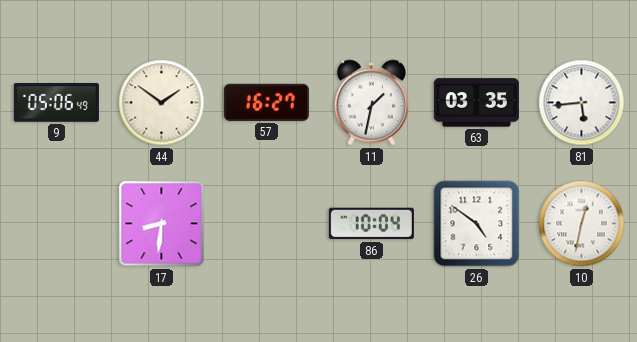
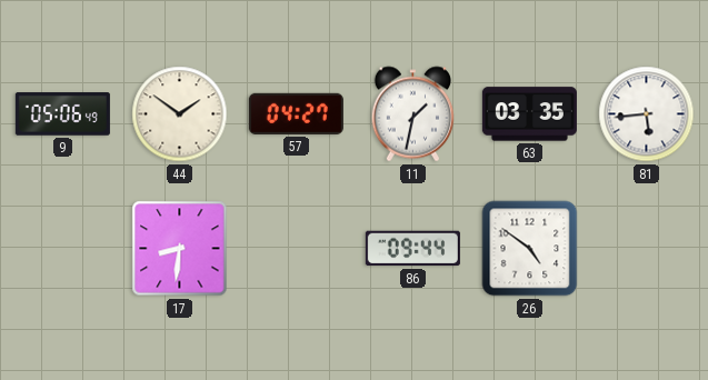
57: 16:27 -> 04:27 (296, 113)
86: 10:04 -> 09:44 (412, 249)
10: 12:32 -> none (582, 224)
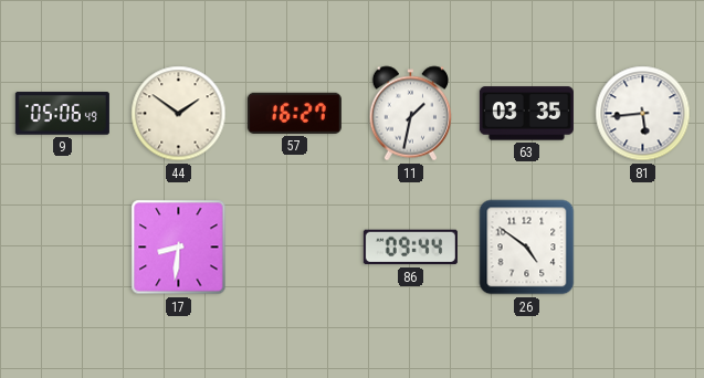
57: 04:27 -> 16:27 (294, 113)
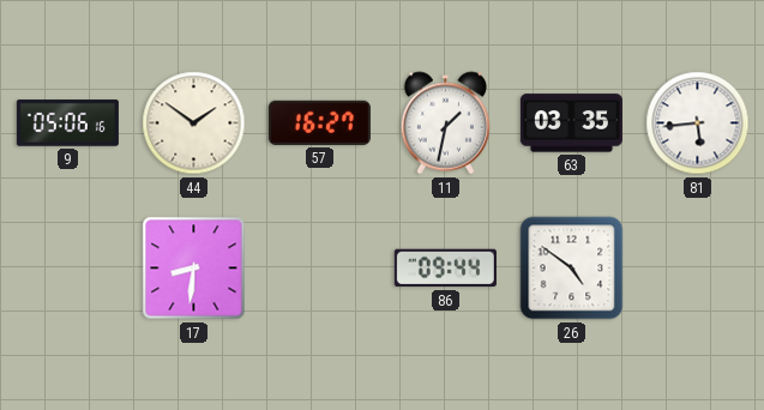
9: 05:06:49 -> 05:06:16 (67, 123)
